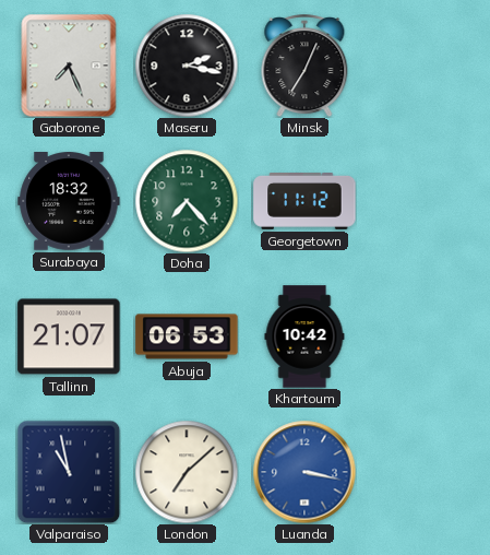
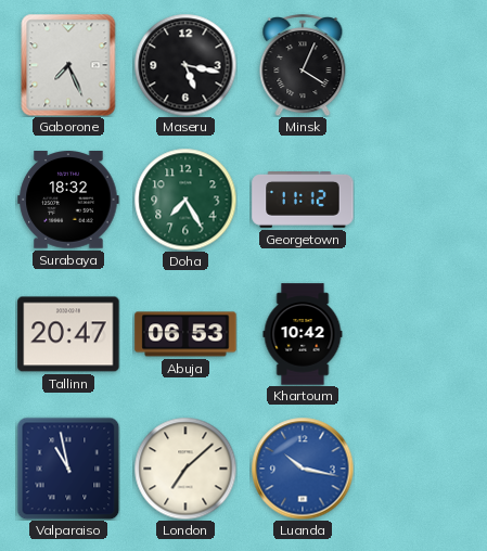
Maseru: 2:17 -> 5:17 (185, 65)
Minsk: 7:04 -> 4:04 (303, 65)
Doha: 7:23 -> 7:25 (185, 200)
Tallinn: 21:07 -> 20:47 (68, 334)
Luanda: 3:17 -> 10:17 (303, 469)
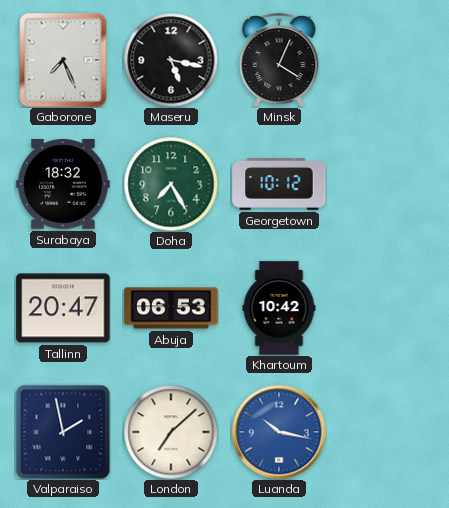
Georgetown: 11:12 -> 10:12 (279, 185)
Valparaiso: 10:58 -> 1:58 (63, 432)
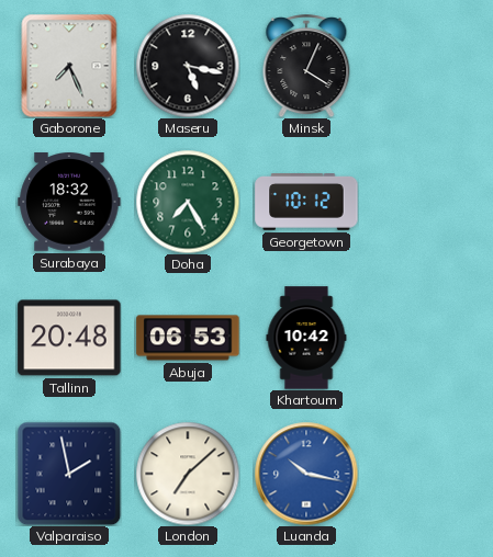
Tallinn: 20:47 -> 20:48 (69, 338)
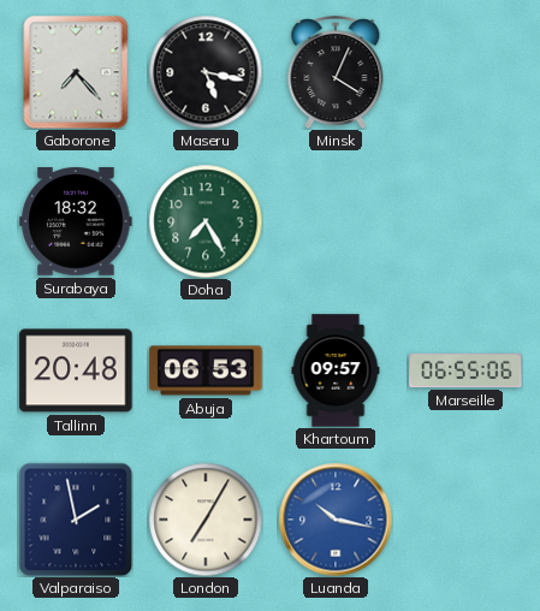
Gaborone: 7:26 -> 7:23 (76, 72)
Georgetown: 10:12 -> none (306, 203)
Khartoum: 10:42 -> 09:57 (336, 370)
Marseille: none -> 06:55 (465, 370)
London: 7:08 -> 7:05 (206, 520)
